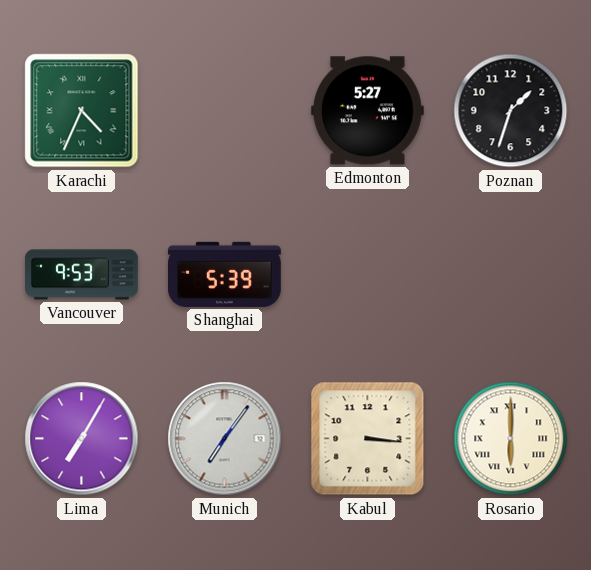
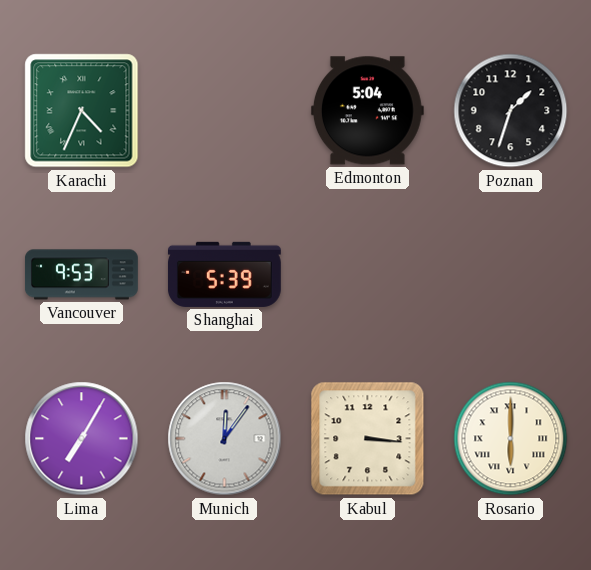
Edmonton: 5:27 -> 5:04 (367, 111)
Munich: 7:06 -> 12:06 (225, 439)
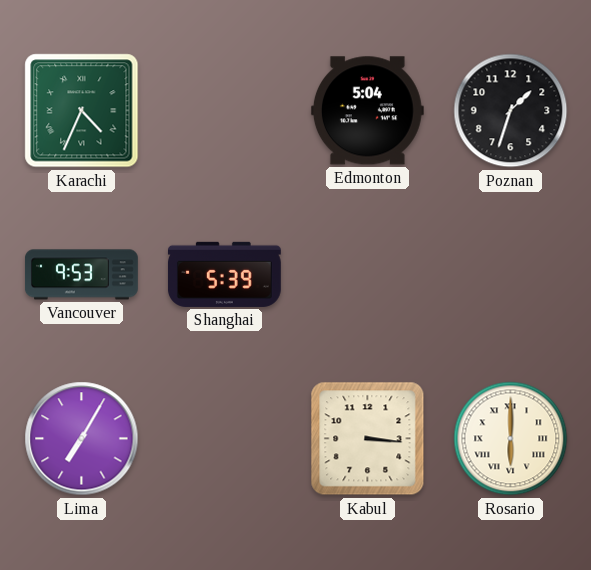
Munich: 12:06 -> none (225, 439)
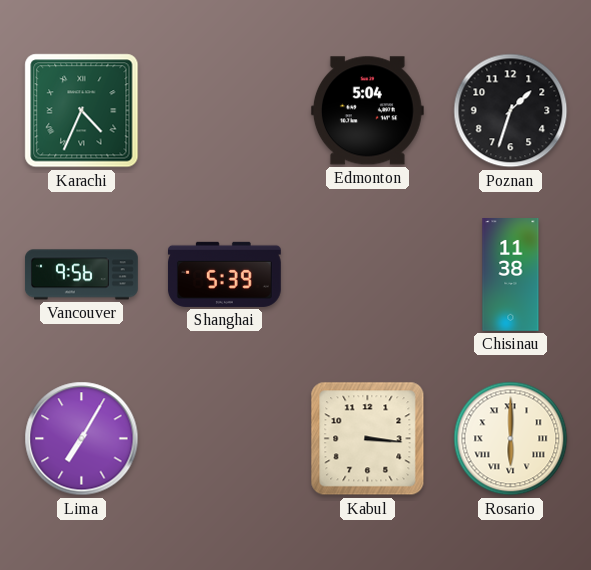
Vancouver: 9:53 -> 9:56 (81, 275)
Chisinau: none -> 11:38 (511, 275)
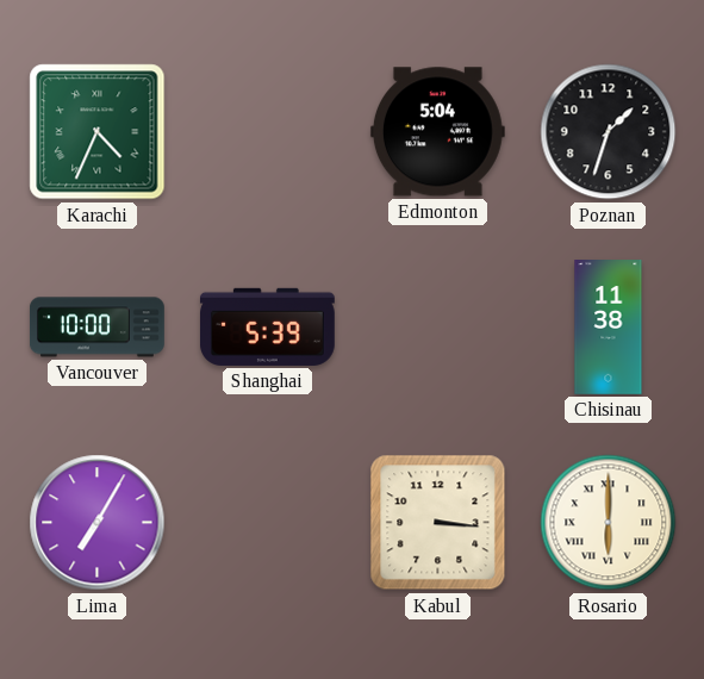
Vancouver: 9:56 -> 10:00 (96, 328)
